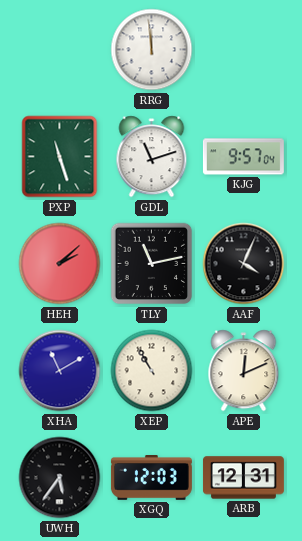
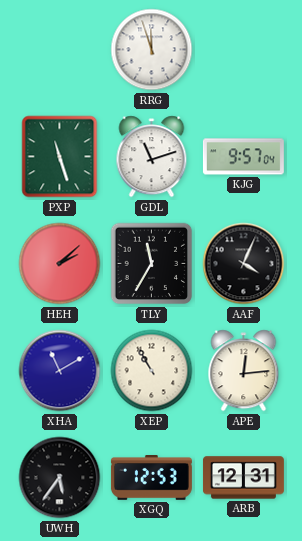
RRG: 11:59 -> 11:57 (152, 50)
TLY: 11:13 -> 11:35 (152, 264)
APE: 12:11 -> 12:14 (244, 371)
XGQ: 12:03 -> 12:53 (151, 478)
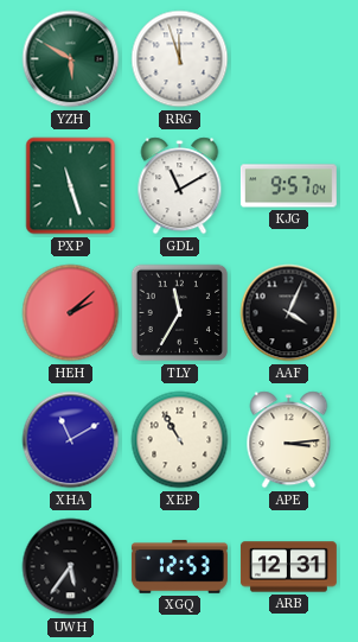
YZH: none -> 5:50 (71, 59)
GDL: 11:12 -> 11:10 (180, 186)
APE: 12:14 -> 3:14 (289, 440)
